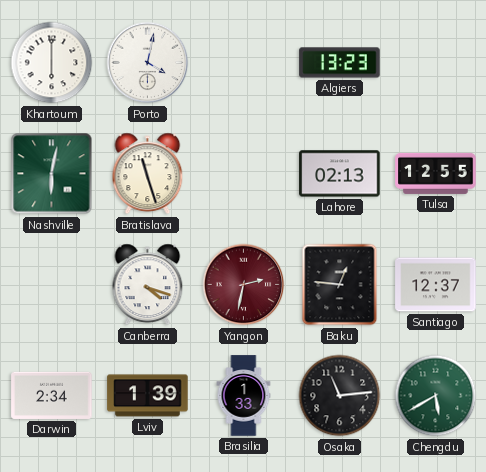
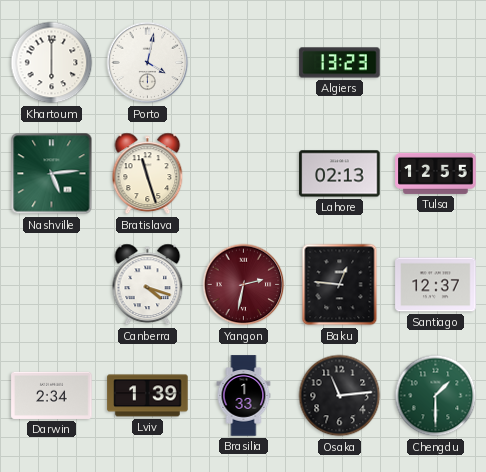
Nashville: 6:02 -> 5:14 (52, 174)
Chengdu: 5:40 -> 1:30 (436, 396)
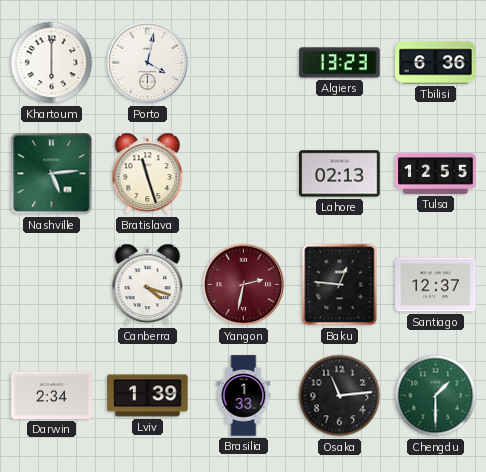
Tbilisi: none -> 6:36 (436, 63)
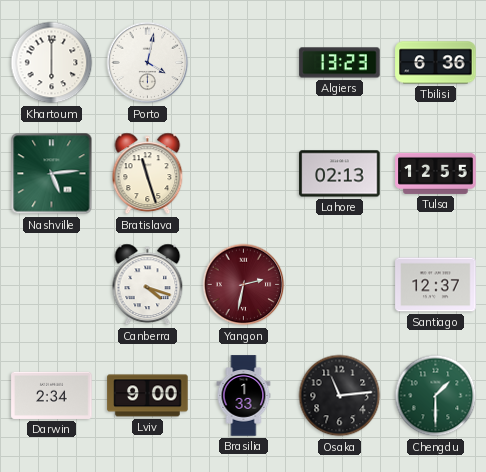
Baku: 12:46 -> none (340, 285)
Lviv: 1:39 -> 9:00 (148, 396)
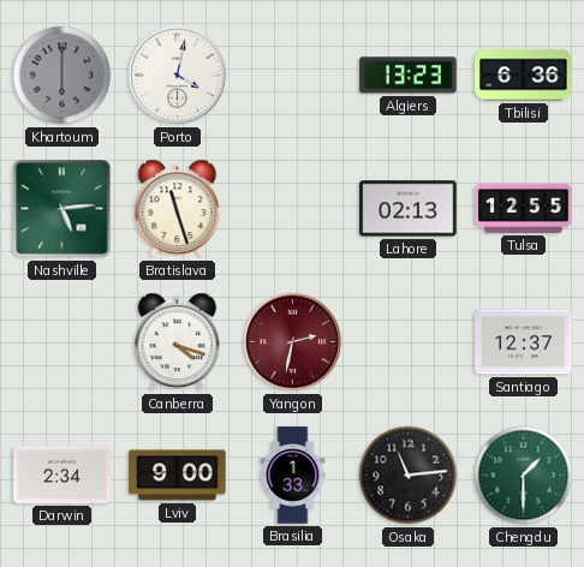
Khartoum dial: white -> grey (62, 76)
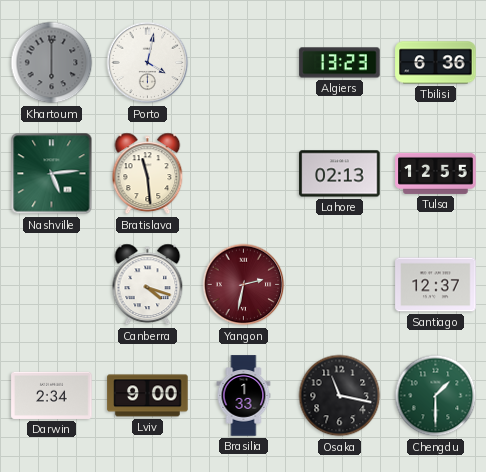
Bratislava: 11:27 -> 11:29 (148, 174)
Osaka: 11:14 -> 11:17 (340, 396)
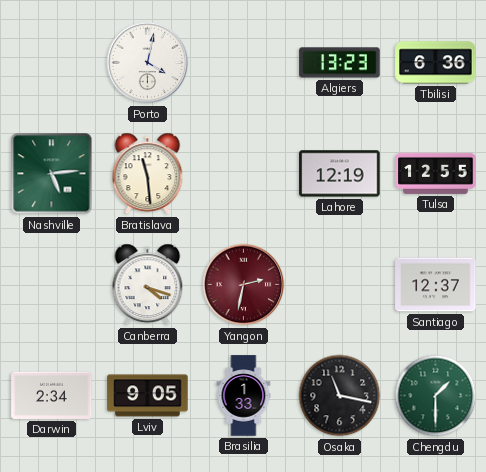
Khartoum: 6:00 -> none (52, 63)
Lahore: 02:13 -> 12:19 (340, 174)
Lviv: 9:00 -> 9:05 (148, 396)
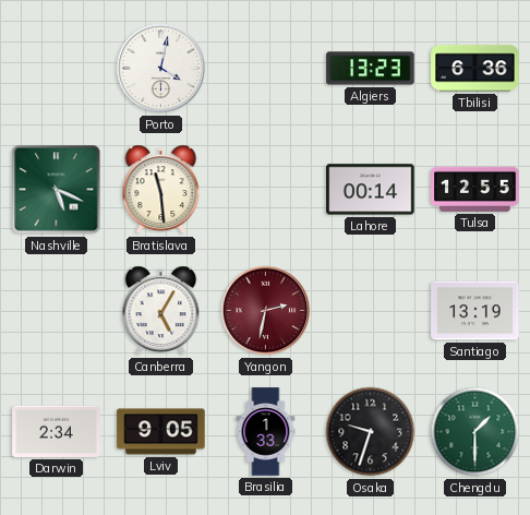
Nashville: 5:14 -> 5:19 (57, 190)
Lahore: 12:19 -> 00:14 (371, 190)
Canberra: 4:18 -> 5:05 (161, 311)
Santiago: 12:37 -> 13:19 (475, 311)
Osaka: 11:17 -> 9:33 (371, 432)
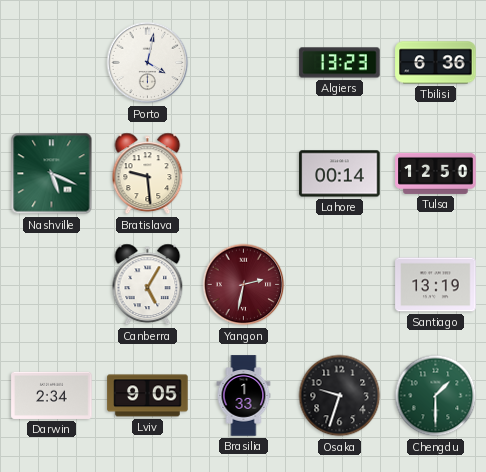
Bratislava: 11:29 -> 9:29 (148, 174)
Tulsa: 12:55 -> 12:50 (436, 173)
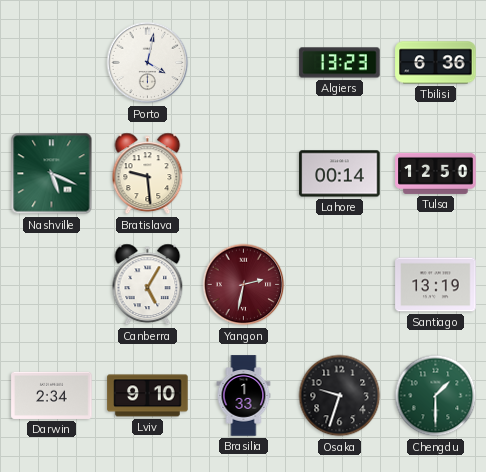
Lviv: 9:05 -> 9:10 (148, 396)
